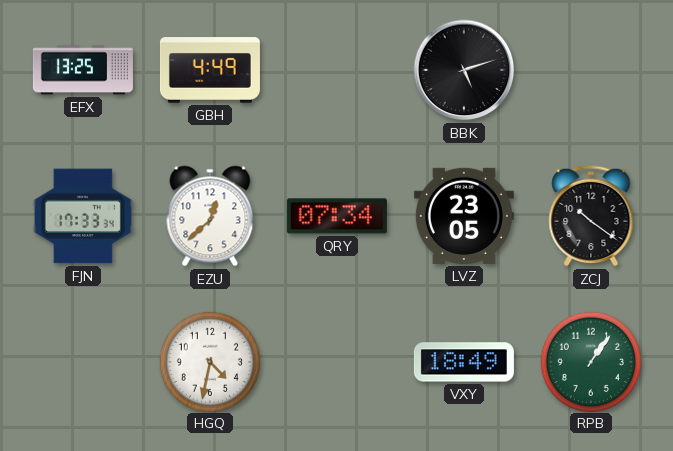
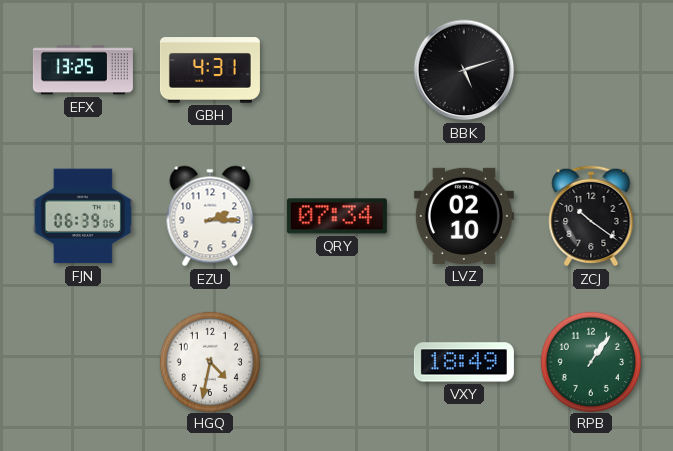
GBH: 4:49 -> 4:31 (210, 70)
FJN: 17:33 -> 06:39 (83, 216)
EZU: 12:38 -> 2:15 (210, 216)
LVZ: 23:05 -> 02:10 (464, 216)
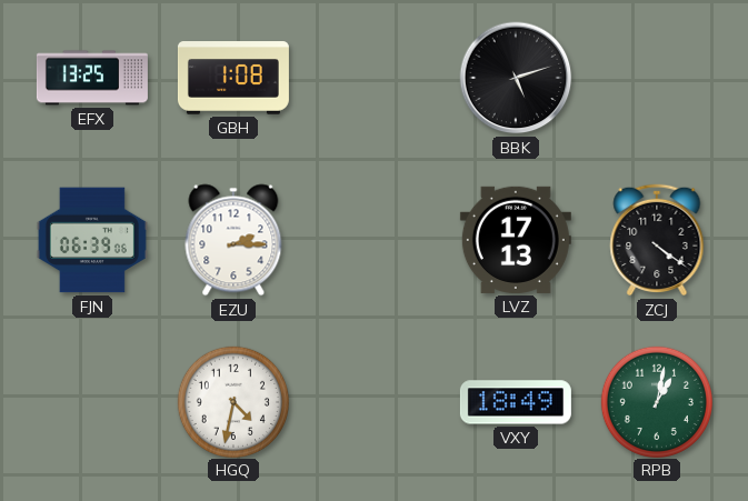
GBH: 4:31 -> 1:08 (233, 78)
QRY: 07:34 -> none (337, 216)
LVZ: 02:10 -> 17:13 (516, 240)
ZCJ: 10:21 -> 4:21 (657, 240)
RPB: 1:06 -> 1:02 (656, 401)
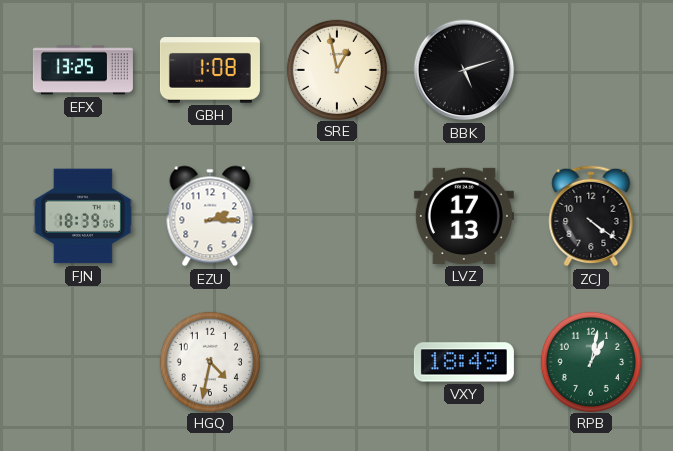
SRE: none -> 12:58 (336, 69)
FJN: 06:39 -> 18:39 (83, 216)
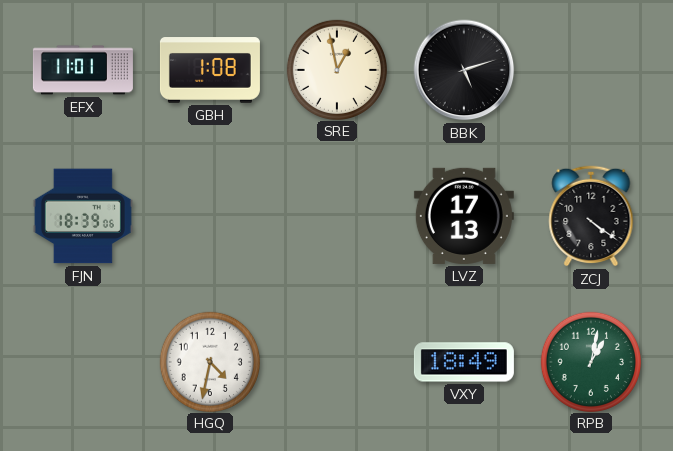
EFX: 13:25 -> 11:01 (83, 70)
EZU: 2:15 -> none (210, 216)
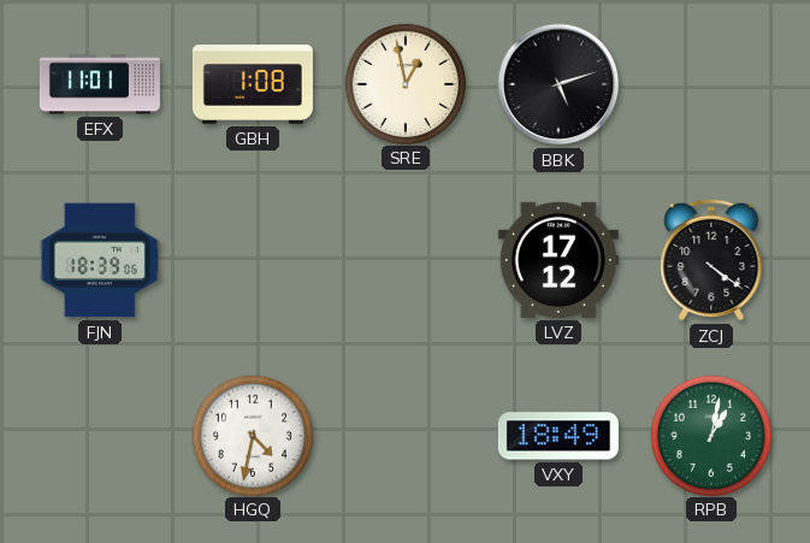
LVZ: 17:13 -> 17:12 (558, 260)
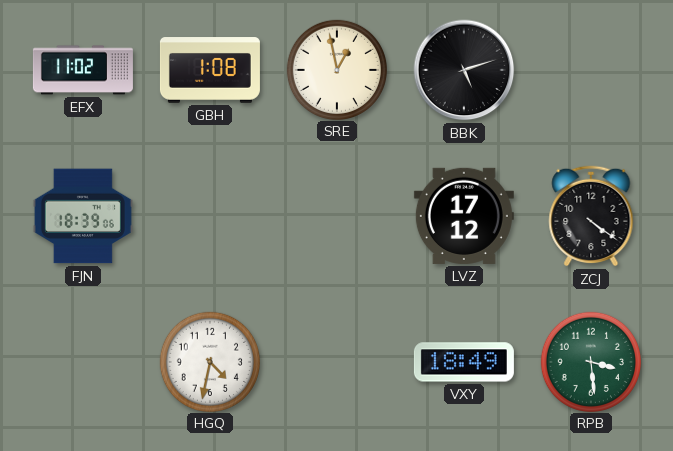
EFX: 11:01 -> 11:02 (83, 70)
RPB: 1:02 -> 3:29 (590, 361)
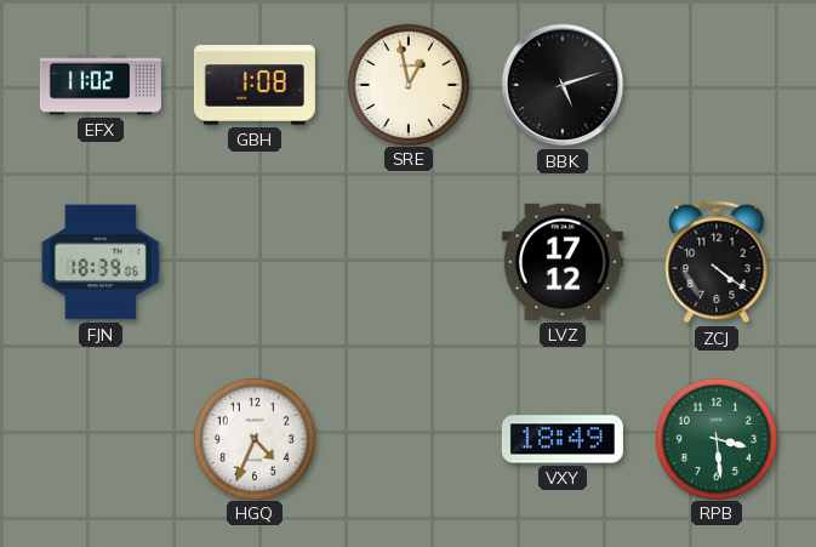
HGQ: 4:32 -> 4:34 (253, 438)
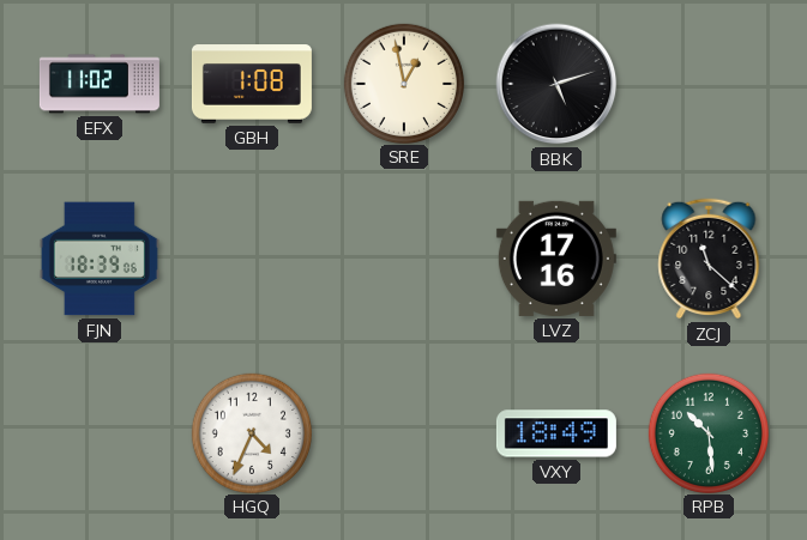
LVZ: 17:12 -> 17:16 (556, 259)
ZCJ: 4:21 -> 11:22 (709, 259)
RPB: 3:29 -> 10:29 (707, 432)
